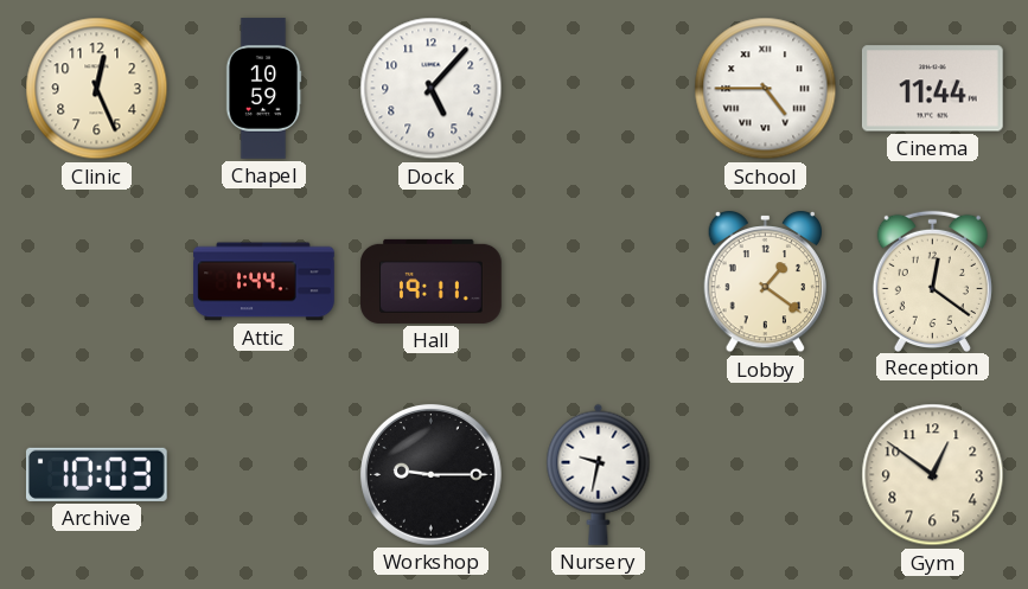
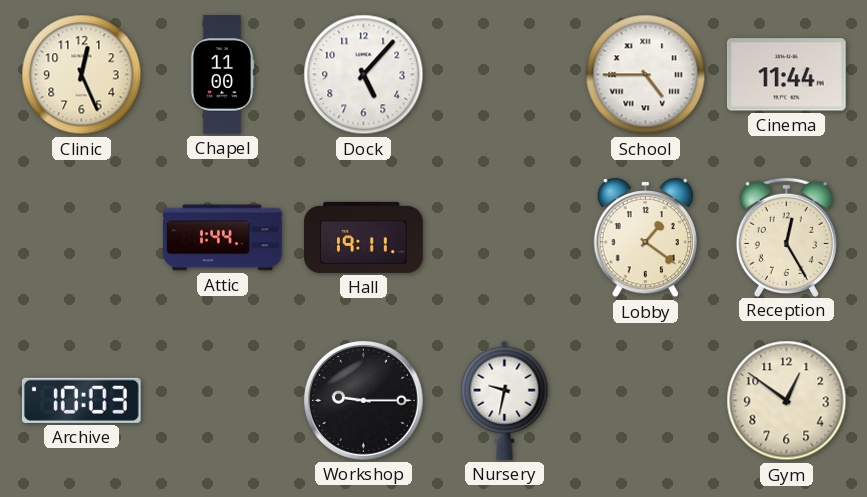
Chapel: 10:59 -> 11:00 (222, 75)
Reception: 12:21 -> 12:25 (786, 237)
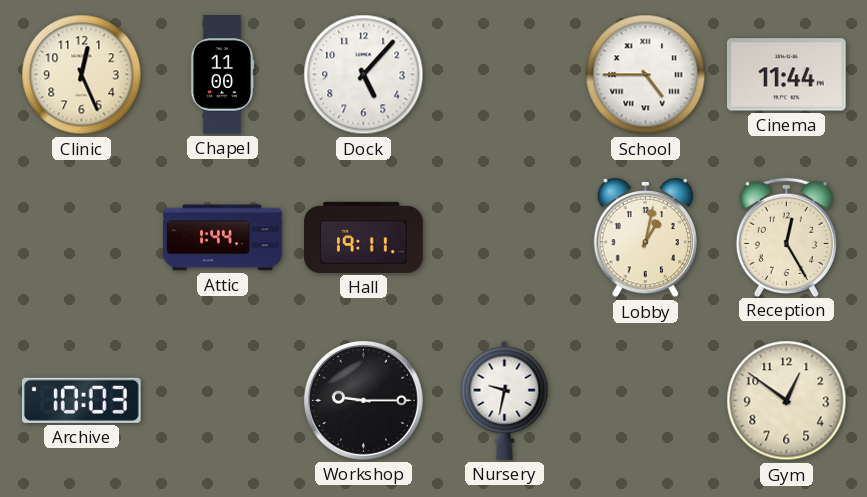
Lobby: 1:21 -> 1:02 (645, 238)
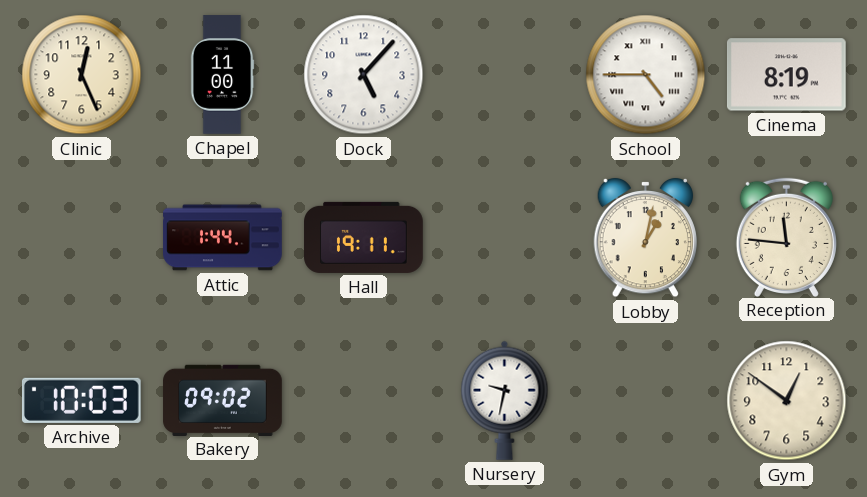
Cinema: 11:44 -> 8:19 (786, 75)
Reception: 12:25 -> 11:46 (786, 237)
Bakery: none -> 09:02 (223, 400)
Workshop: 9:15 -> none (363, 400)
